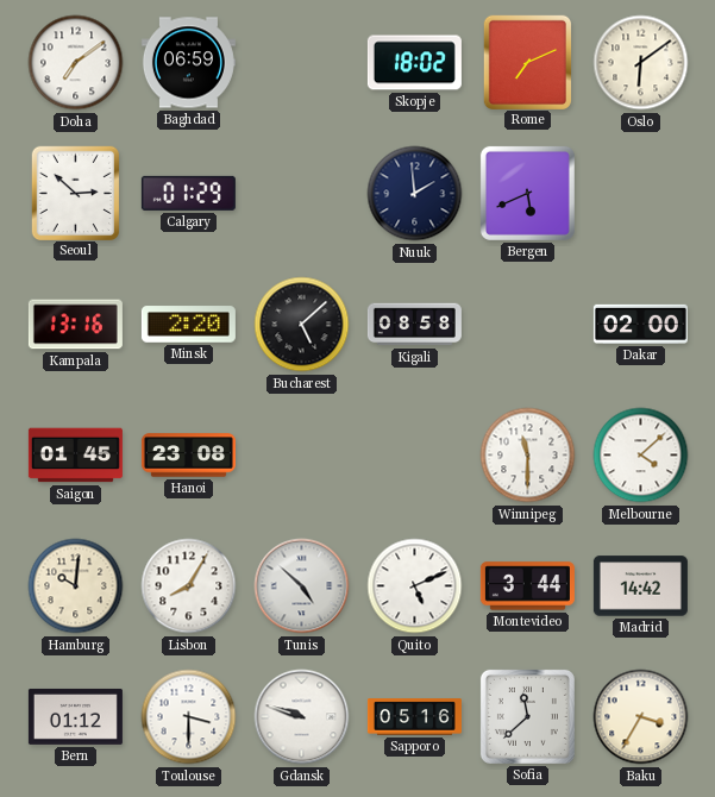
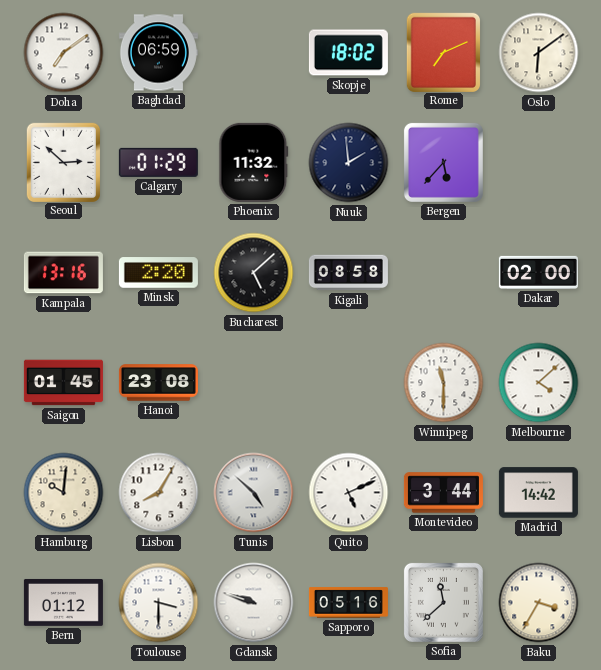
Phoenix: none -> 11:32 (254, 162)
Bergen: 5:41 -> 5:37 (443, 162)
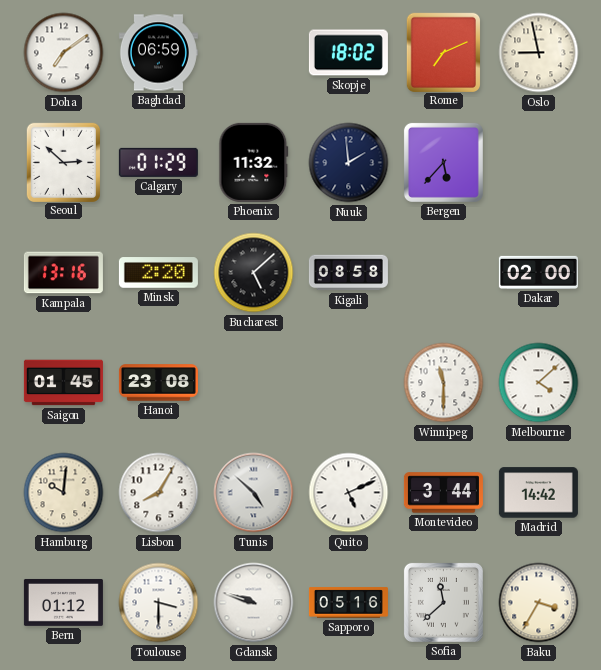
Oslo: 6:09 -> 8:58 (539, 53)
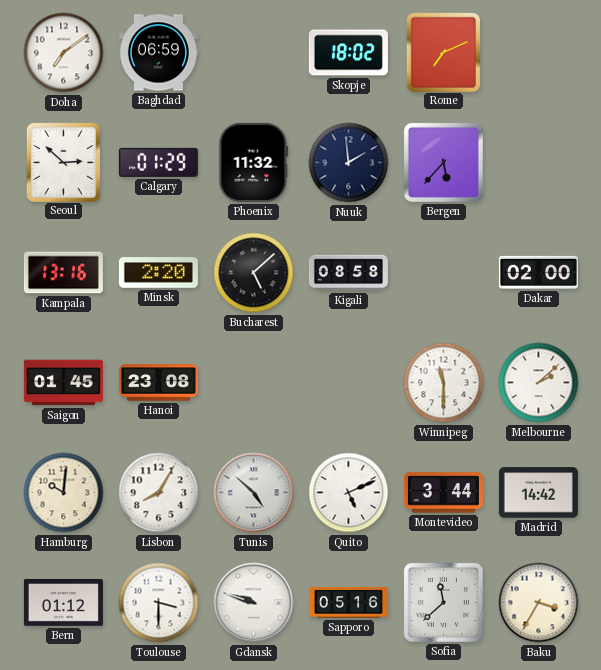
Oslo: 8:58 -> none (539, 53)
Melbourne: 4:08 -> 2:08 (539, 383)
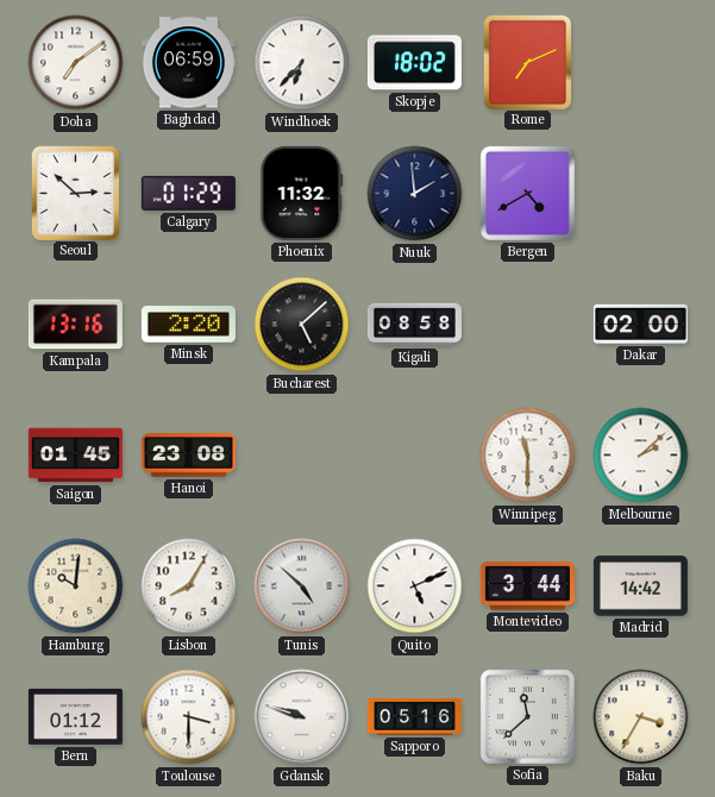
Windhoek: none -> 6:37 (302, 63)
Bergen: 5:37 -> 4:40 (527, 193)
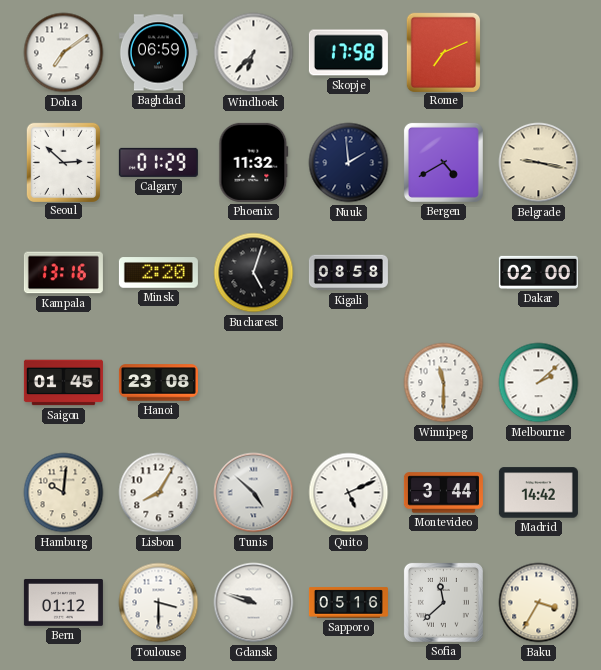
Skopje: 18:02 -> 17:58 (348, 53)
Belgrade: none -> 9:17 (539, 163)
Bucharest: 5:08 -> 5:03 (254, 273)
